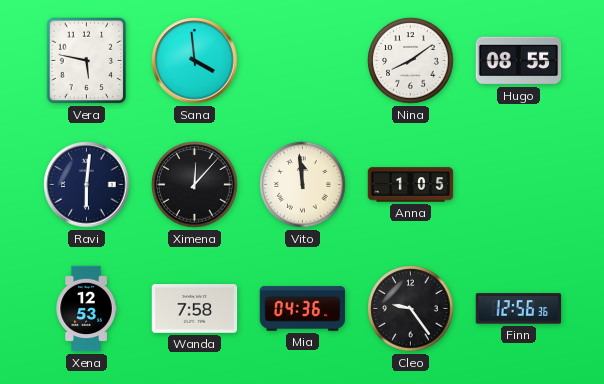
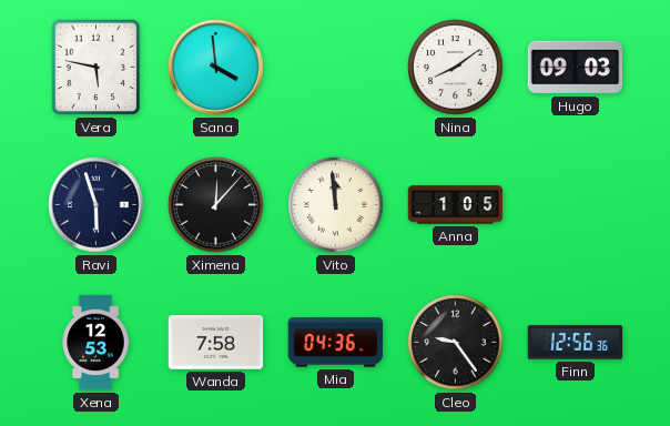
Hugo: 08:55 -> 09:03 (576, 68)
Ravi: 6:01 -> 5:57 (97, 205)
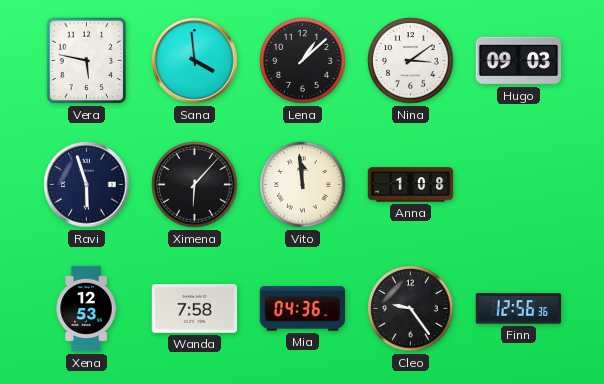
Lena: none -> 1:08 (303, 61)
Nina: 8:09 -> 3:09 (411, 61)
Ximena: 12:07 -> 6:07 (195, 185)
Anna: 1:05 -> 1:08 (411, 185)
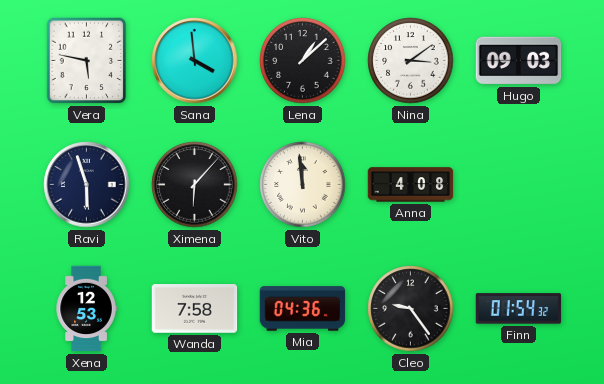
Anna: 1:08 -> 4:08 (411, 185)
Finn: 12:56 -> 01:54 (519, 309)
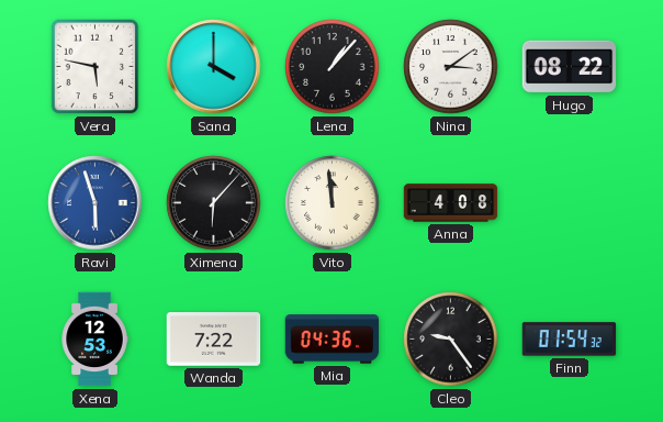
Sana: 3:59 -> 4:00 (214, 67)
Lena: 1:08 -> 1:07 (333, 67)
Hugo: 09:03 -> 08:22 (570, 67)
Ravi dial: navy -> blue (95, 203)
Wanda: 7:58 -> 7:22 (214, 340)
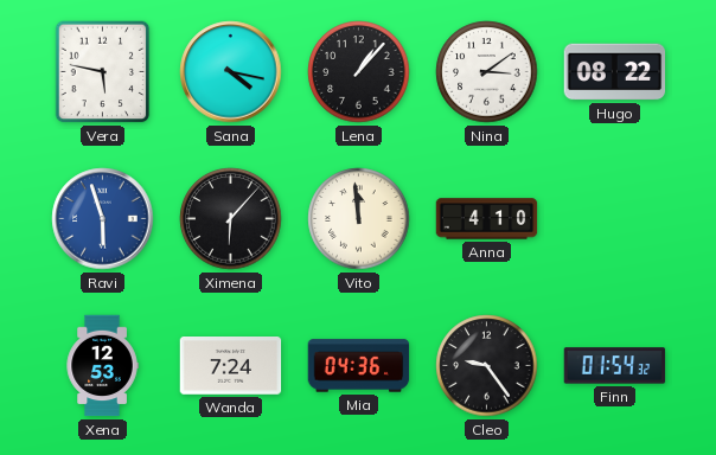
Sana: 4:00 -> 4:17 (231, 72)
Anna: 4:08 -> 4:10 (487, 219)
Wanda: 7:22 -> 7:24 (231, 366)
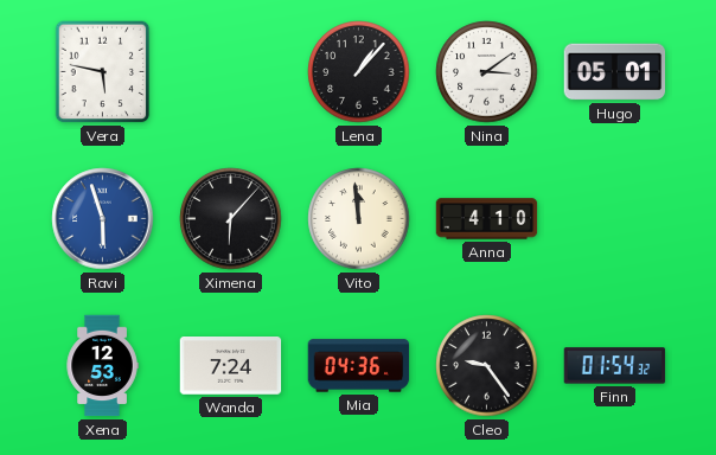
Sana: 4:17 -> none (231, 72)
Hugo: 08:22 -> 05:01 (615, 72)
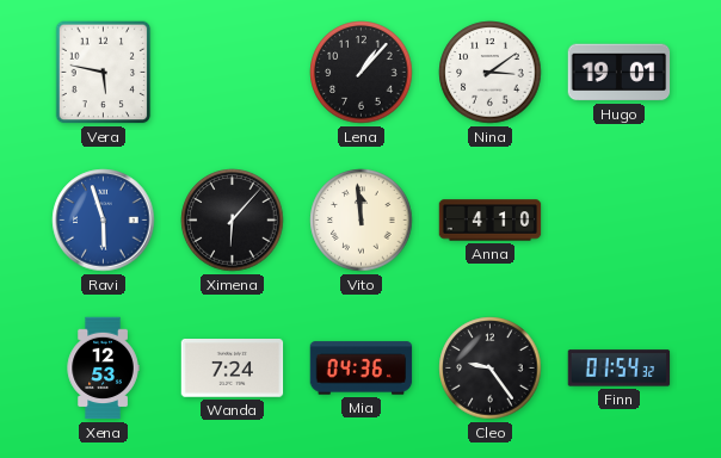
Hugo: 05:01 -> 19:01 (620, 73)
